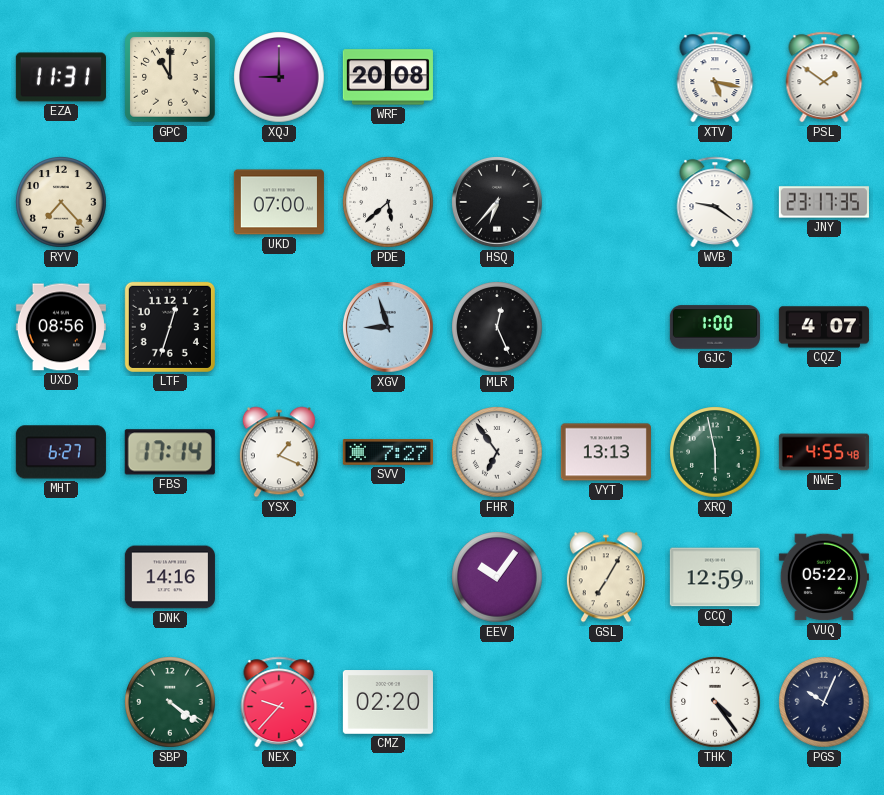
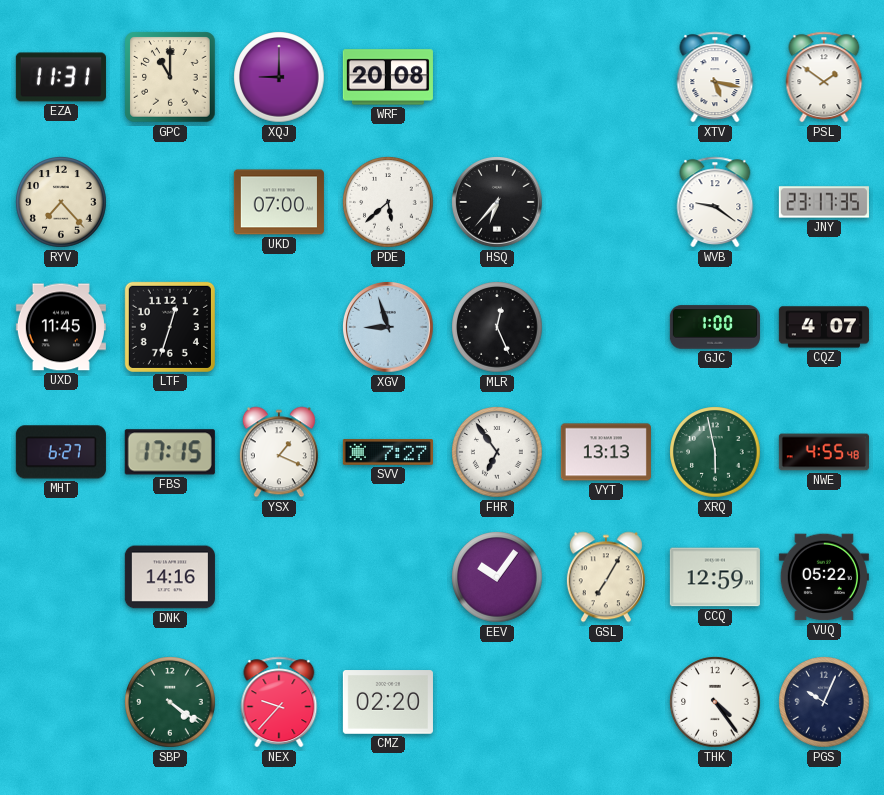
UXD: 08:56 -> 11:45 (61, 327)
FBS: 17:14 -> 17:15 (170, 452)
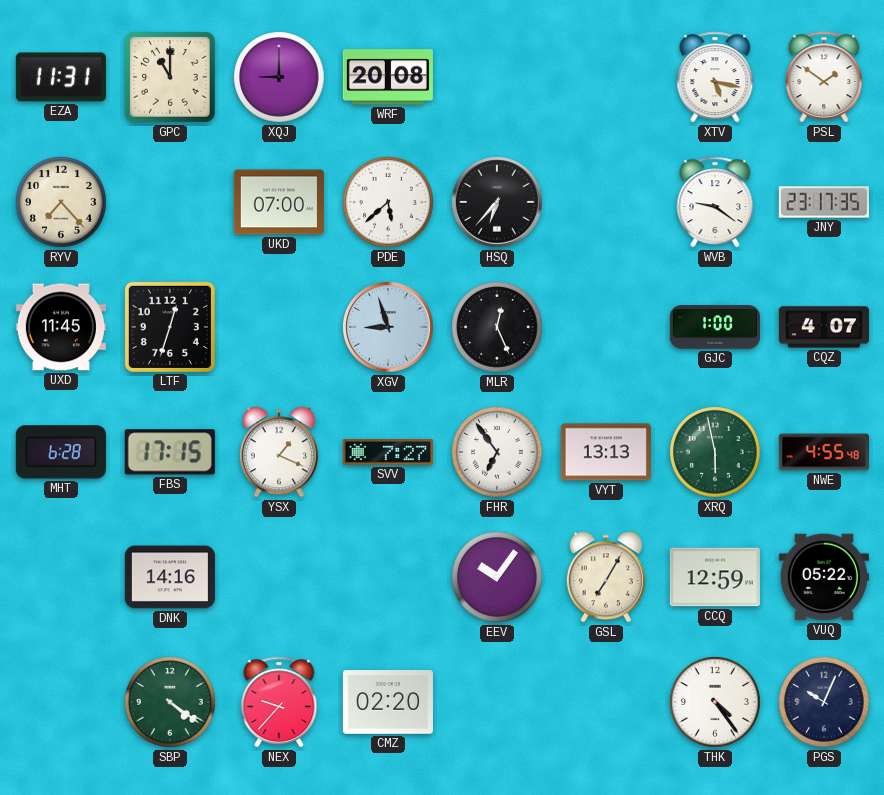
MHT: 6:27 -> 6:28 (61, 452)
